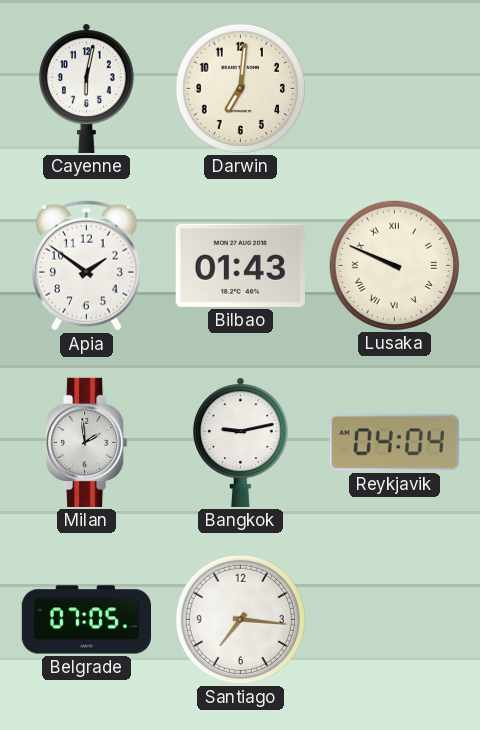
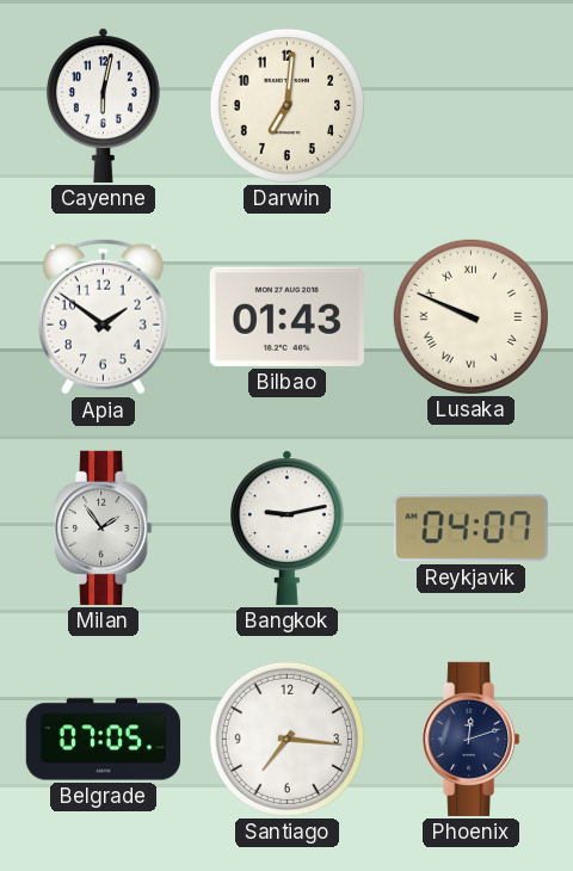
Milan: 1:59 -> 1:54 (104, 527)
Reykjavik: 04:04 -> 04:07 (470, 529)
Phoenix: none -> 12:12 (472, 739)
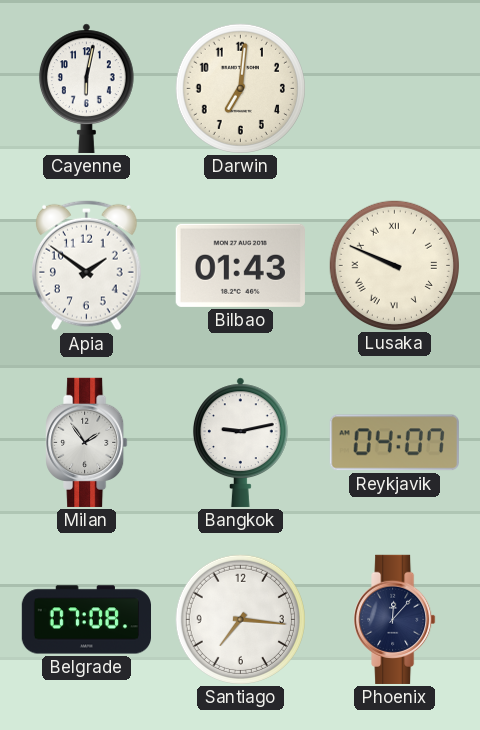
Belgrade: 07:05 -> 07:08 (86, 620)
Phoenix: 12:12 -> 12:07 (395, 619)
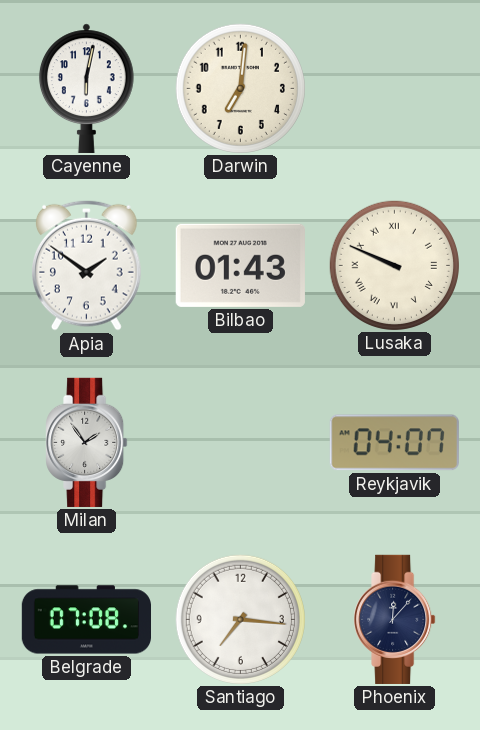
Bangkok: 9:13 -> none (240, 442)
